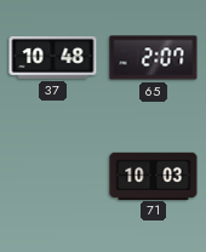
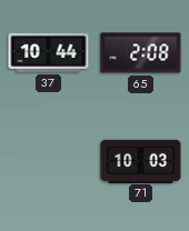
37: 10:48 -> 10:44 (49, 52)
65: 2:07 -> 2:08 (141, 53)
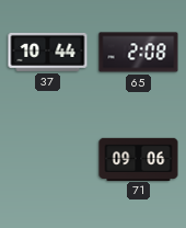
71: 10:03 -> 09:06 (139, 159)
